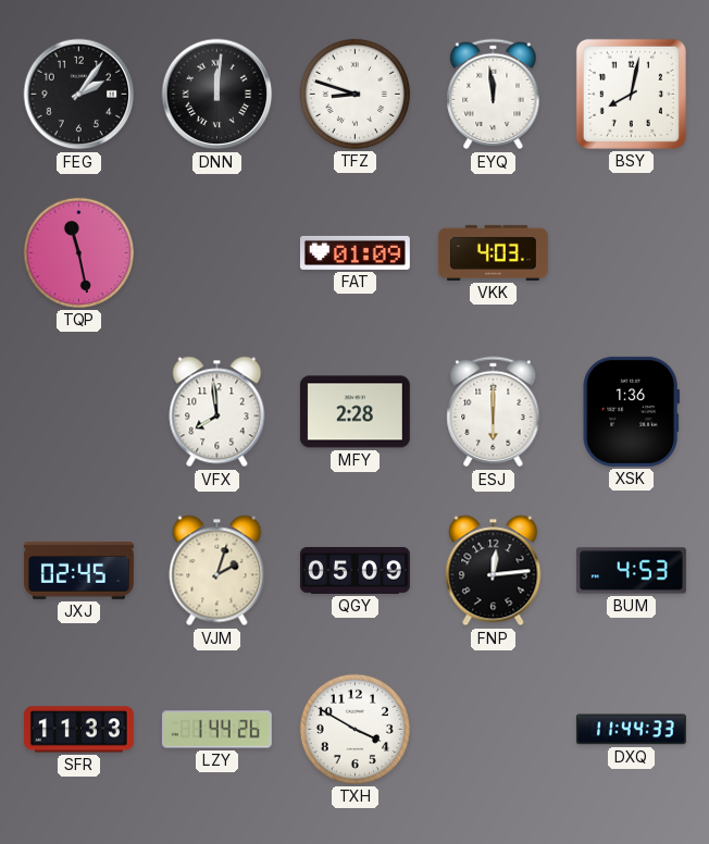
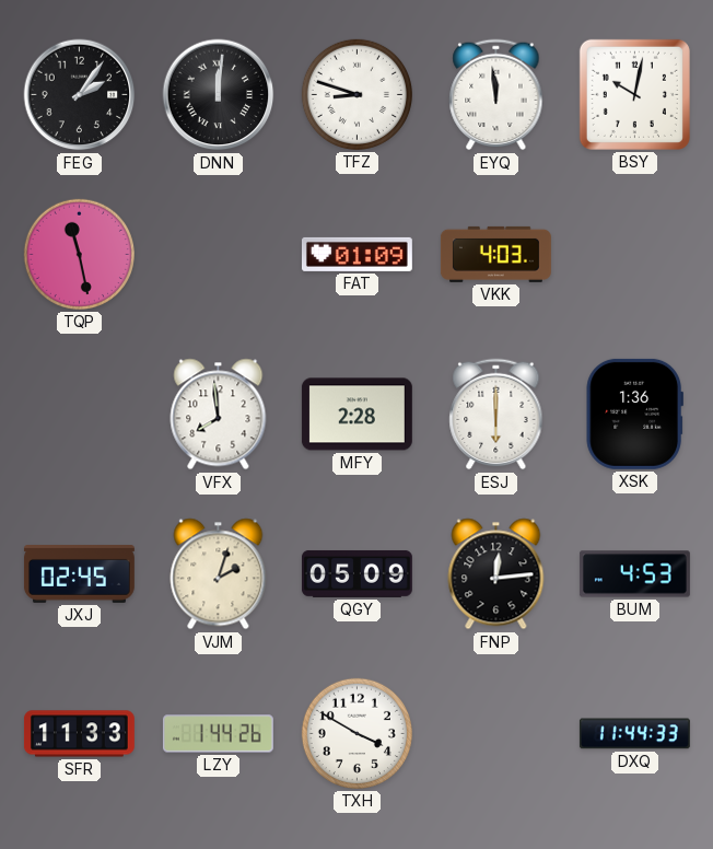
BSY: 8:02 -> 10:02 (634, 94)
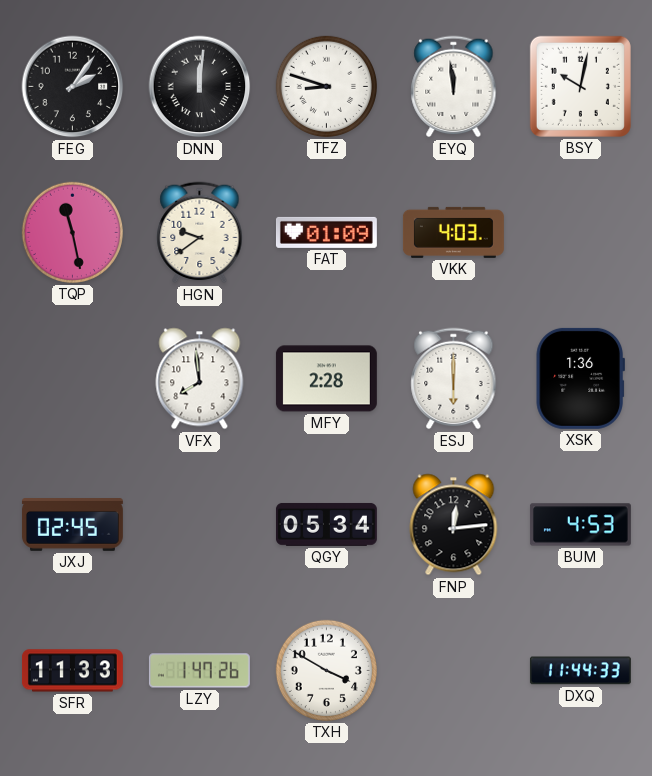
HGN: none -> 9:39 (200, 233)
VJM: 2:03 -> none (219, 574)
QGY: 05:09 -> 05:34 (326, 524)
LZY: 1:44 -> 1:47 (199, 671)
